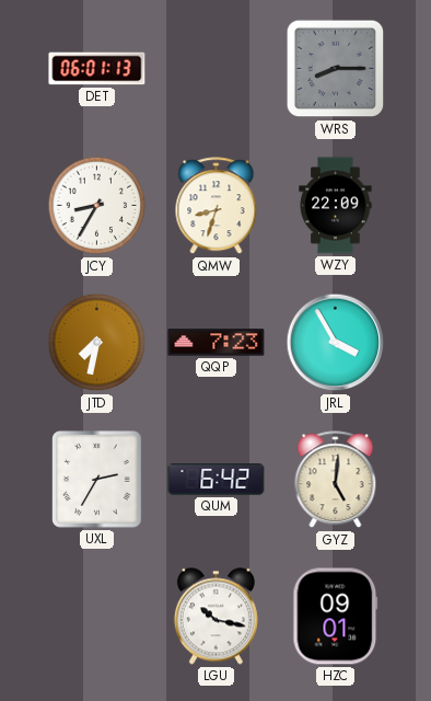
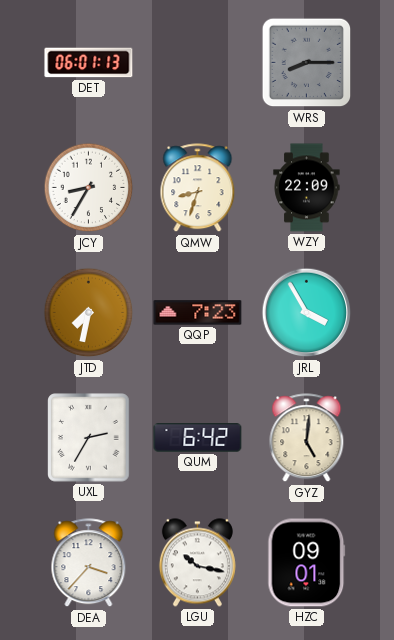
DEA: none -> 3:37 (89, 563)
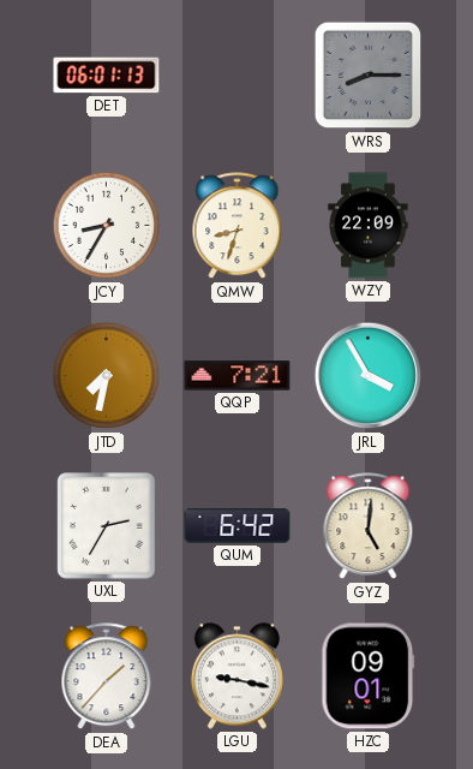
QQP: 7:23 -> 7:21 (238, 376)
DEA: 3:37 -> 1:37 (107, 676)
LGU: 10:17 -> 9:17 (237, 676)
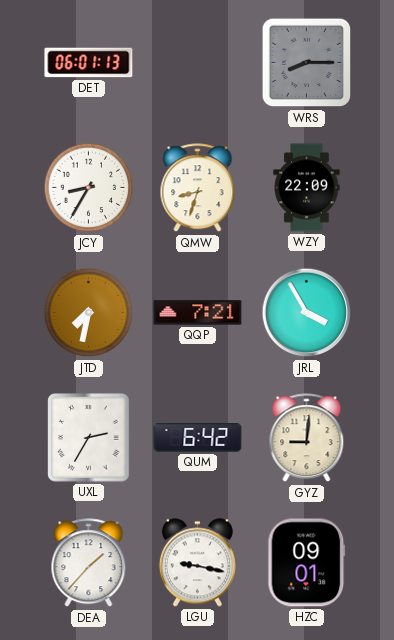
GYZ: 5:01 -> 9:01 (307, 438)
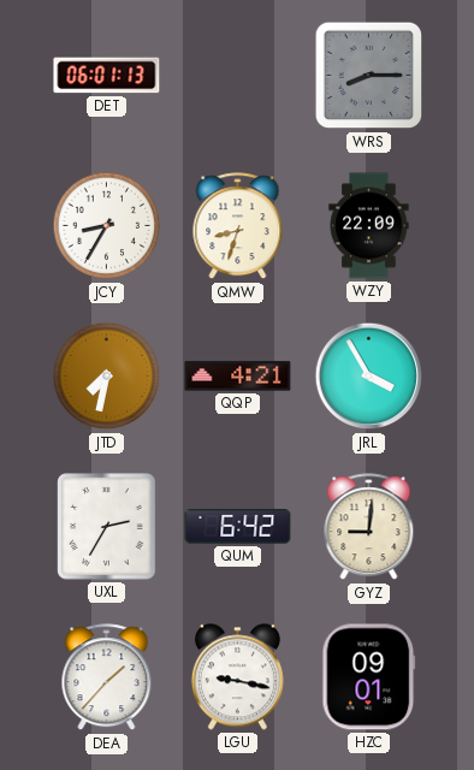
QQP: 7:21 -> 4:21 (238, 377)
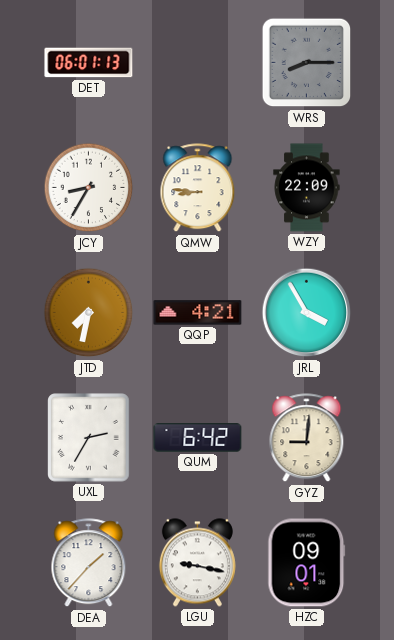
QMW: 8:33 -> 8:46 (198, 188)
